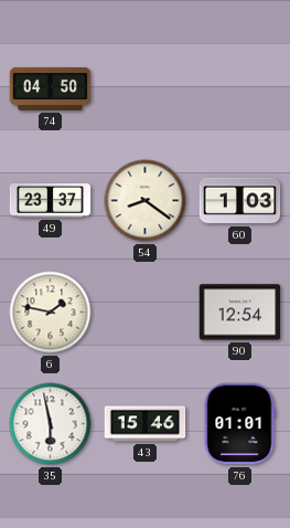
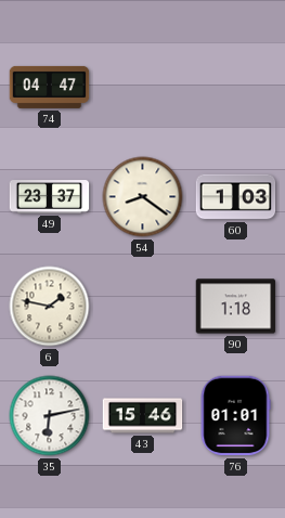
74: 04:50 -> 04:47 (50, 87)
90: 12:54 -> 1:18 (236, 307)
35: 5:58 -> 6:13 (50, 416)
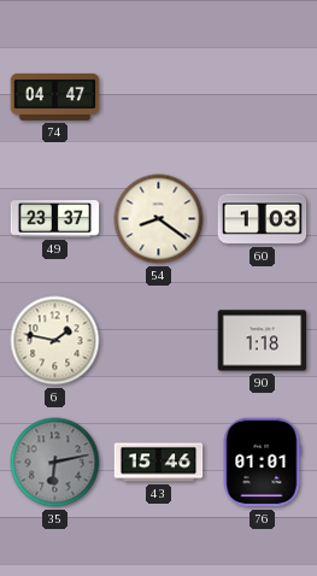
35 dial: white -> grey (55, 463)
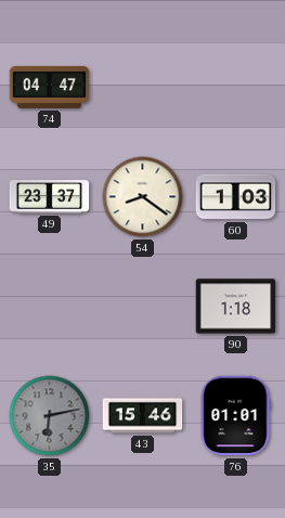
6: 1:47 -> none (55, 341)
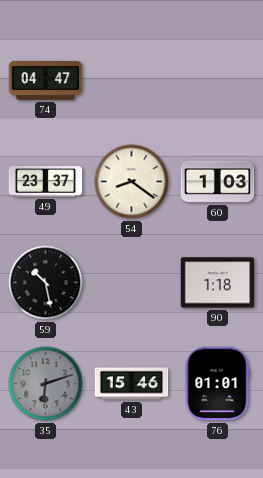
59: none -> 10:28 (46, 283)
35: 6:13 -> 6:12 (46, 384)
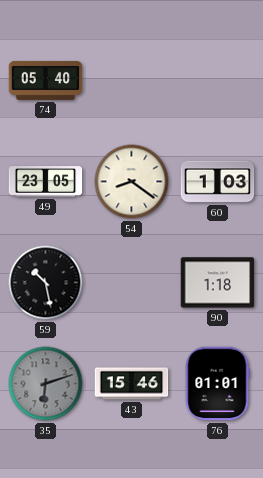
74: 04:47 -> 05:40 (46, 80)
49: 23:37 -> 23:05 (46, 182)
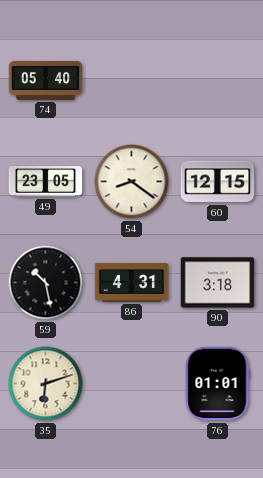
60: 1:03 -> 12:15 (218, 182)
86: none -> 4:31 (132, 283)
90: 1:18 -> 3:18 (218, 283)
35 dial: grey -> cream (46, 384)
43: 15:46 -> none (132, 384)
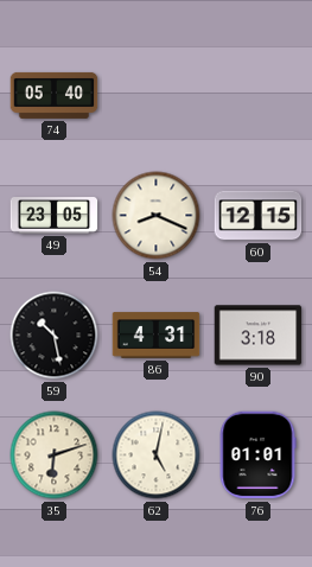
54: 8:21 -> 8:19 (157, 216)
62: none -> 5:02 (157, 455)
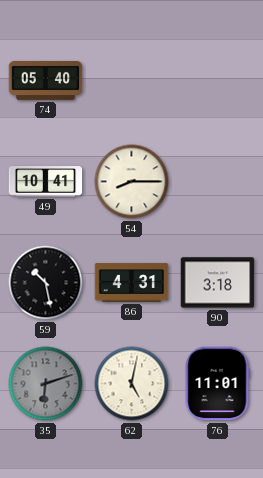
49: 23:05 -> 10:41 (46, 182)
54: 8:19 -> 8:15 (132, 182)
60: 12:15 -> none (259, 216)
35 dial: cream -> grey (46, 384)
76: 01:01 -> 11:01 (217, 384)
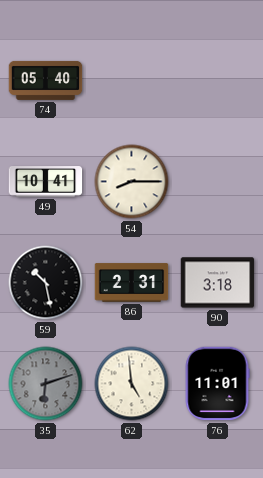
86: 4:31 -> 2:31 (132, 283)
62: 5:02 -> 4:59 (132, 384)
